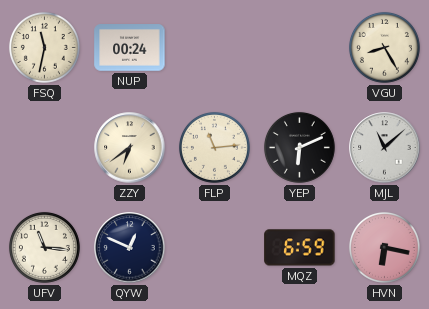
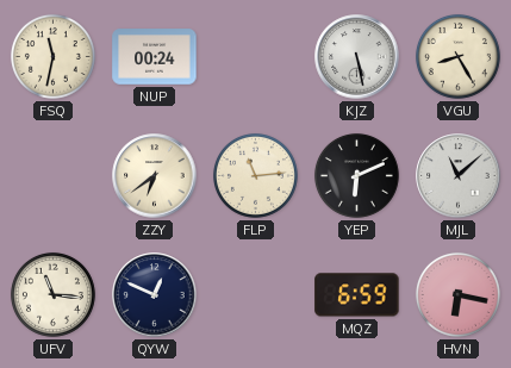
KJZ: none -> 5:28 (357, 57)
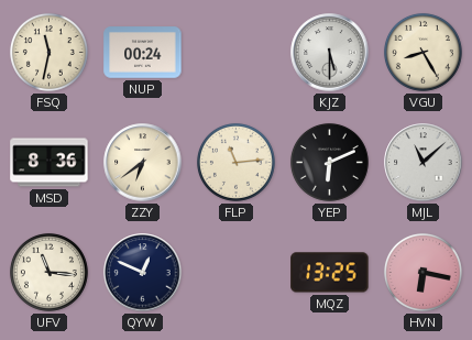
KJZ: 5:28 -> 5:30 (330, 53)
MSD: none -> 8:36 (50, 163)
MQZ: 6:59 -> 13:25 (330, 273)
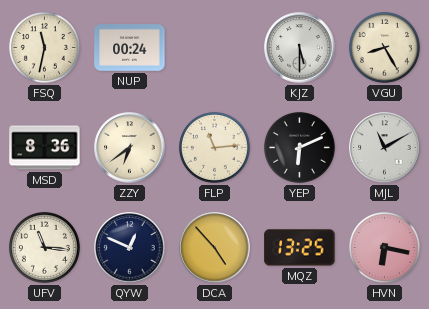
MJL: 11:08 -> 11:10 (385, 148)
DCA: none -> 4:53 (215, 248)
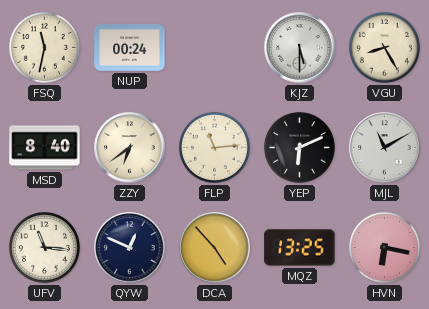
MSD: 8:36 -> 8:40 (45, 148)
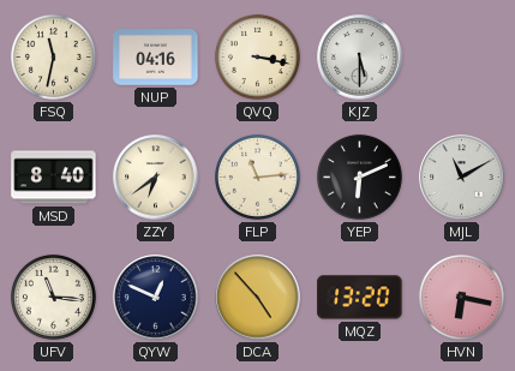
NUP: 00:24 -> 04:16 (156, 58)
QVQ: none -> 3:17 (257, 56)
VGU: 8:25 -> none (384, 47)
MQZ: 13:25 -> 13:20 (360, 298)
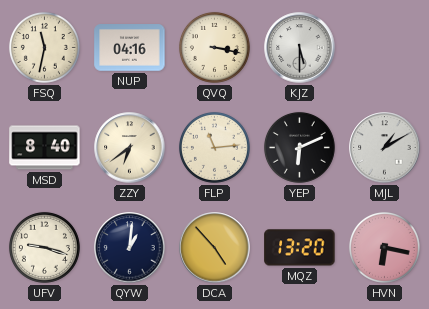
MJL: 11:10 -> 1:10 (385, 148)
UFV: 11:16 -> 9:18 (44, 247)
QYW: 12:49 -> 1:01 (130, 248)
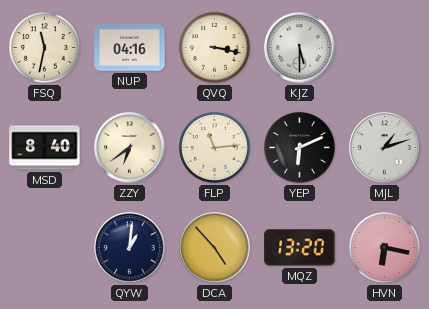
MJL: 1:10 -> 1:12 (385, 148)
UFV: 9:18 -> none (44, 247)
